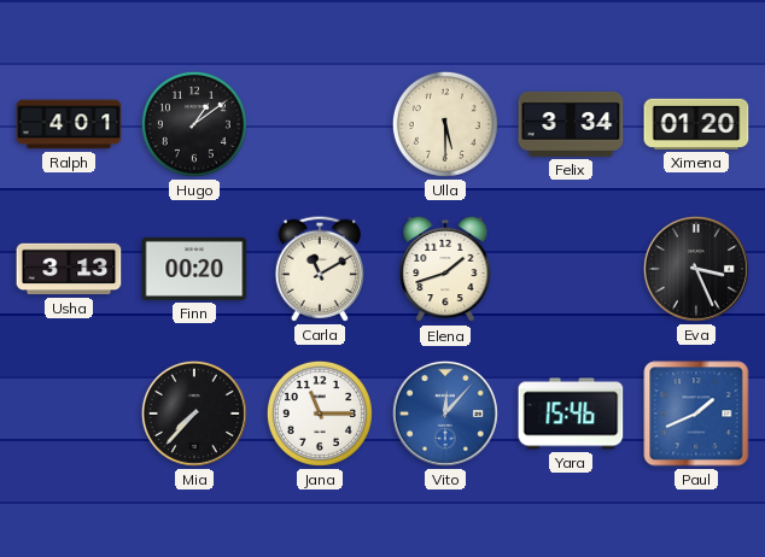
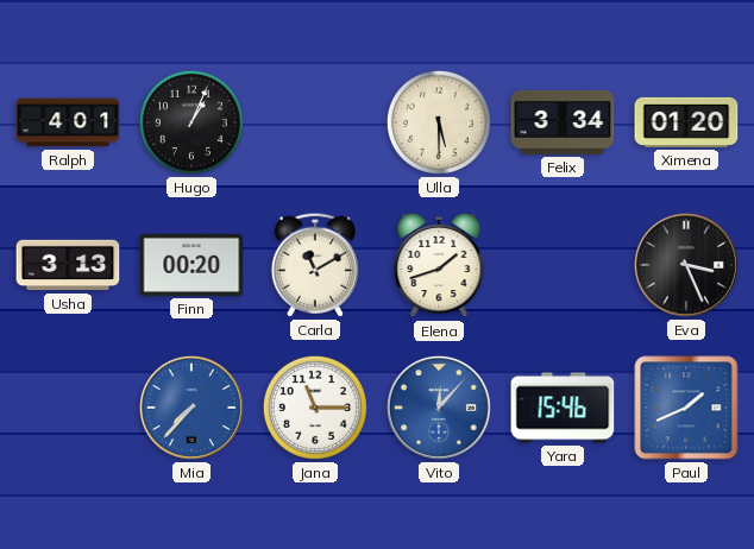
Hugo: 1:09 -> 1:04 (191, 122)
Mia dial: black -> blue (191, 408)
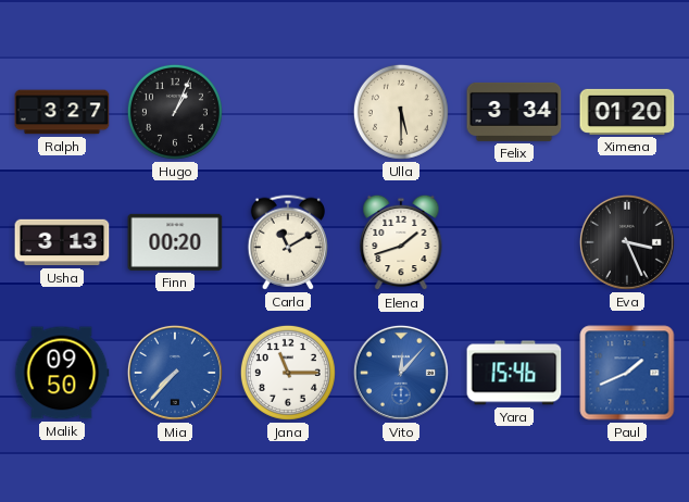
Ralph: 4:01 -> 3:27 (62, 112)
Malik: none -> 09:50 (62, 373)
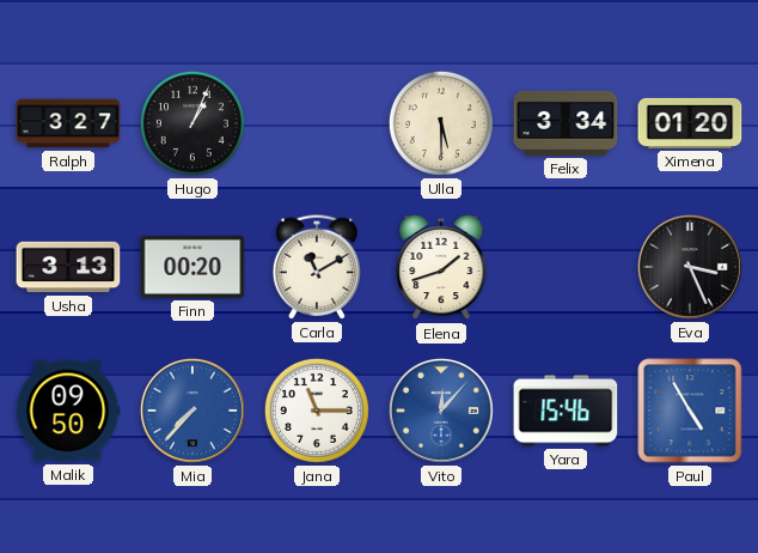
Paul: 1:41 -> 4:55 (690, 411)
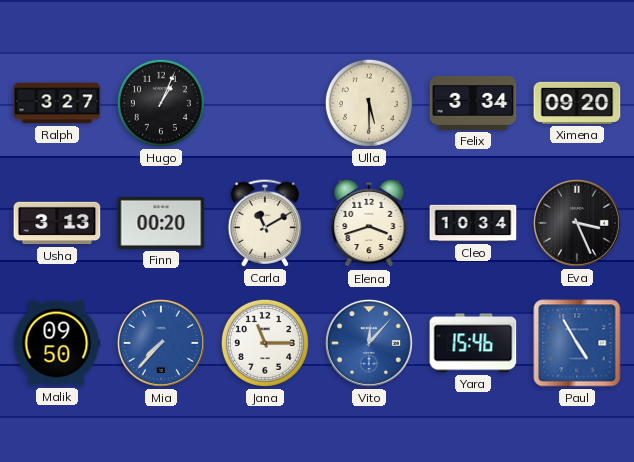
Ximena: 01:20 -> 09:20 (577, 103)
Elena: 1:42 -> 3:42 (369, 223)
Cleo: none -> 10:34 (473, 223)
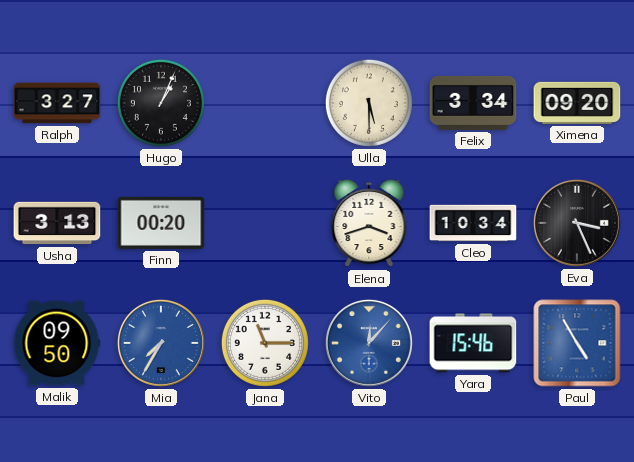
Carla: 11:10 -> none (264, 223)
Mia: 7:37 -> 7:35 (161, 343)
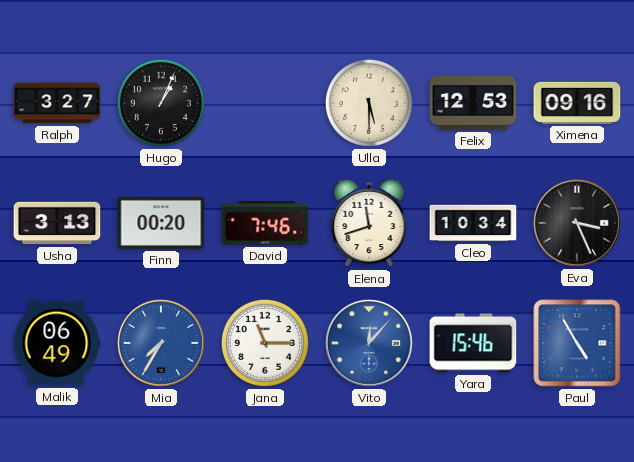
Felix: 3:34 -> 12:53 (473, 103)
Ximena: 09:20 -> 09:16 (577, 103)
David: none -> 7:46 (265, 223)
Elena: 3:42 -> 11:42 (369, 223)
Malik: 09:50 -> 06:49 (57, 343)
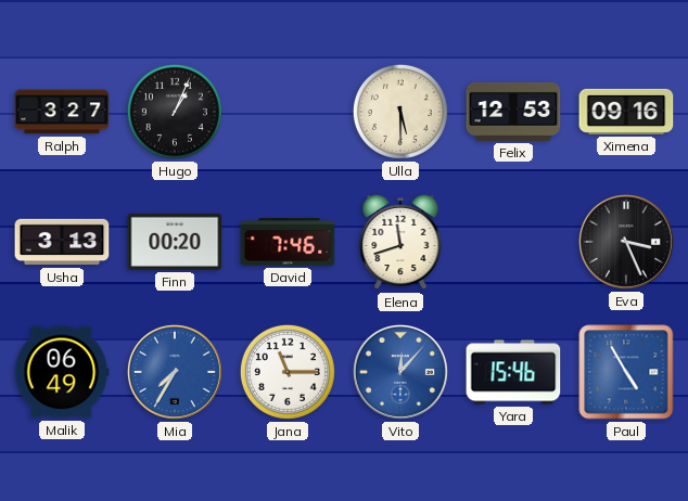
Cleo: 10:34 -> none (473, 223)
